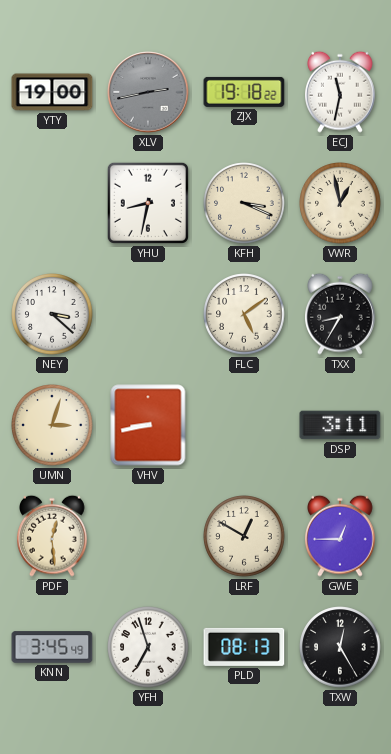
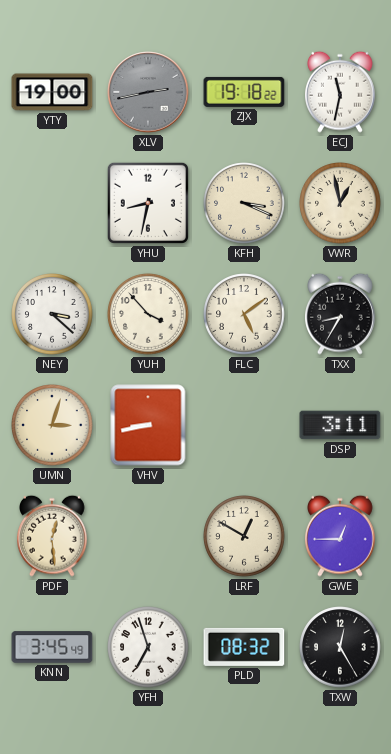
YUH: none -> 3:53 (148, 314)
PLD: 08:13 -> 08:32 (244, 647)
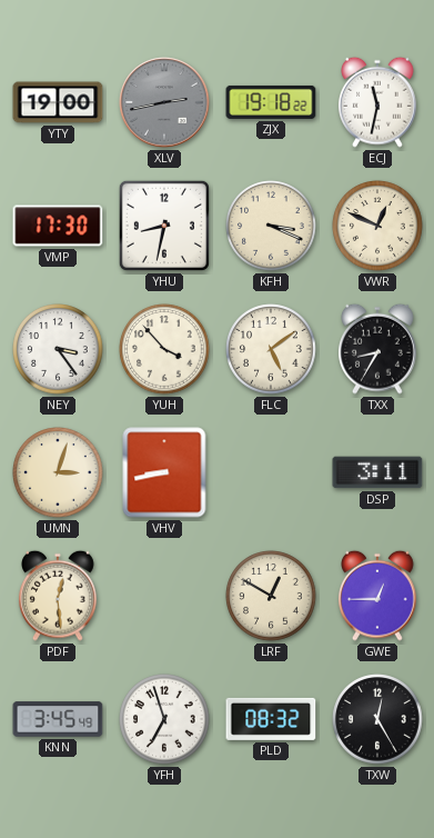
VMP: none -> 17:30 (58, 226)
VWR: 12:58 -> 12:49 (377, 226)
NEY: 3:22 -> 3:24 (58, 349)
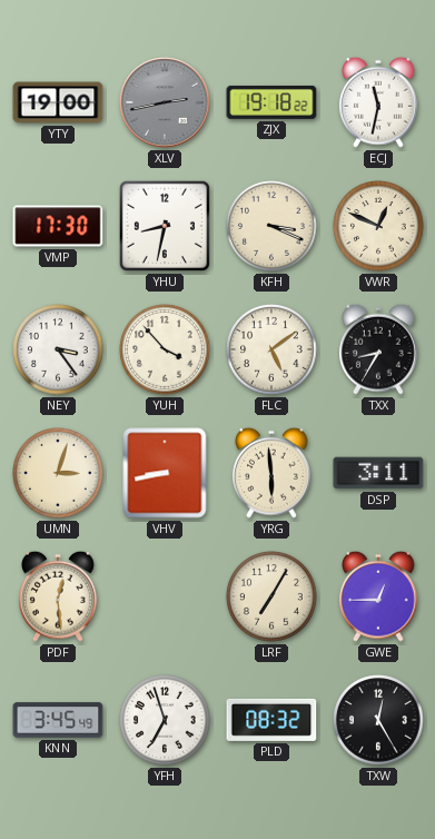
YRG: none -> 5:59 (273, 473)
LRF: 12:50 -> 7:05 (271, 596)
